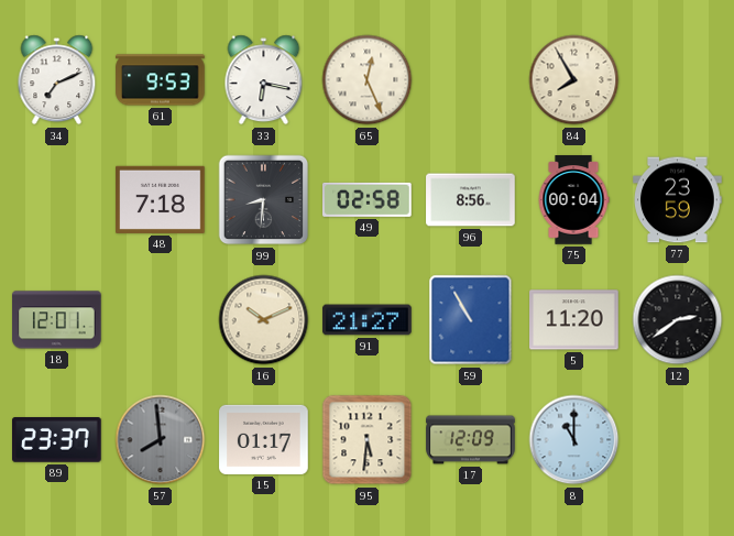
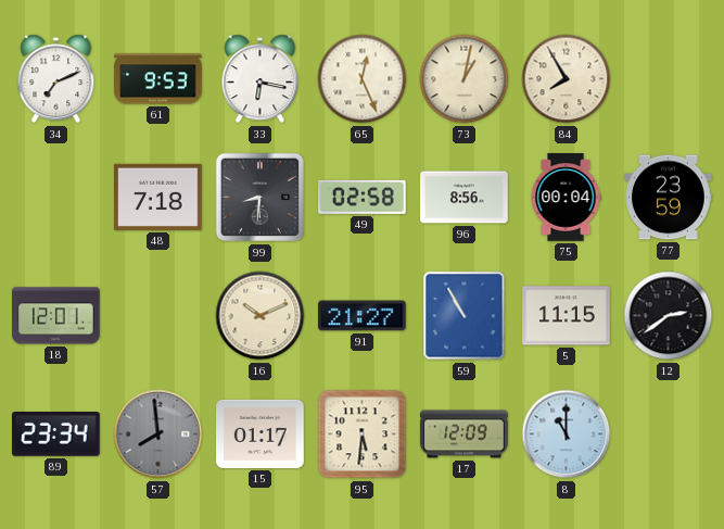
73: none -> 1:02 (465, 79)
5: 11:20 -> 11:15 (567, 316)
89: 23:37 -> 23:34 (56, 434)
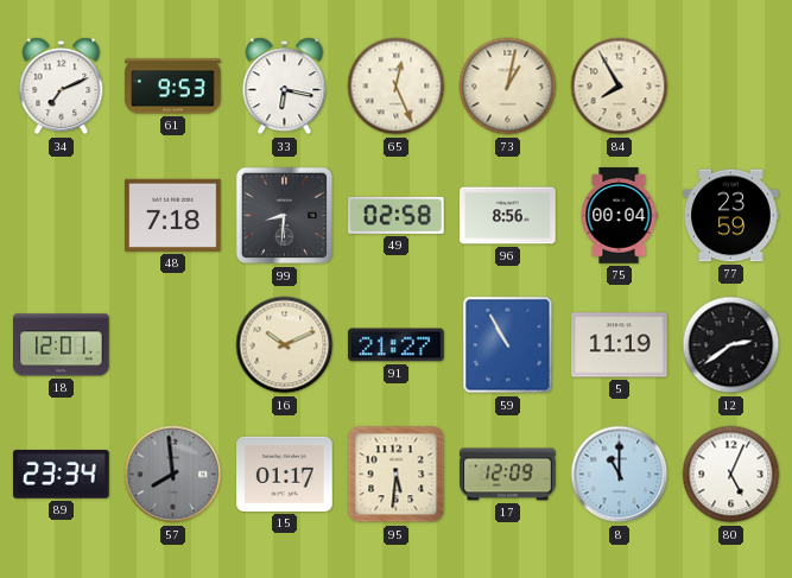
5: 11:15 -> 11:19 (620, 345)
80: none -> 5:04 (731, 475)
